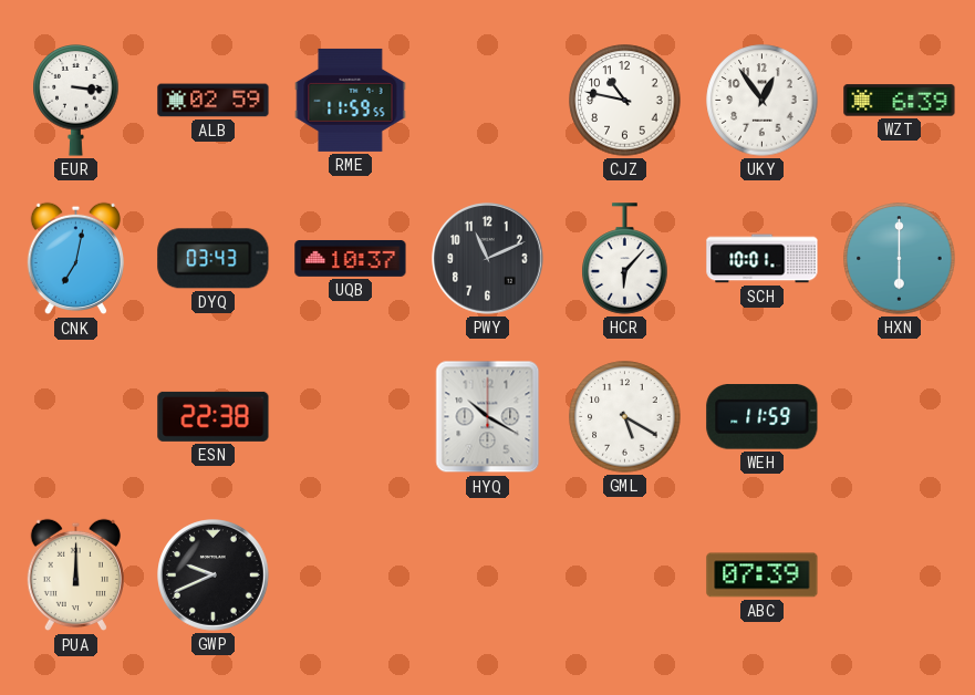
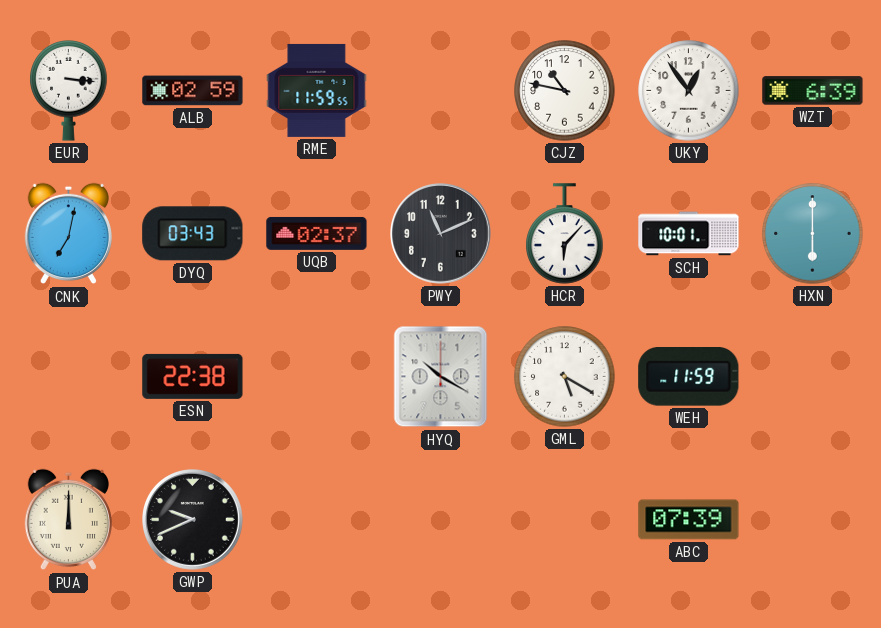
UQB: 10:37 -> 02:37 (317, 233)
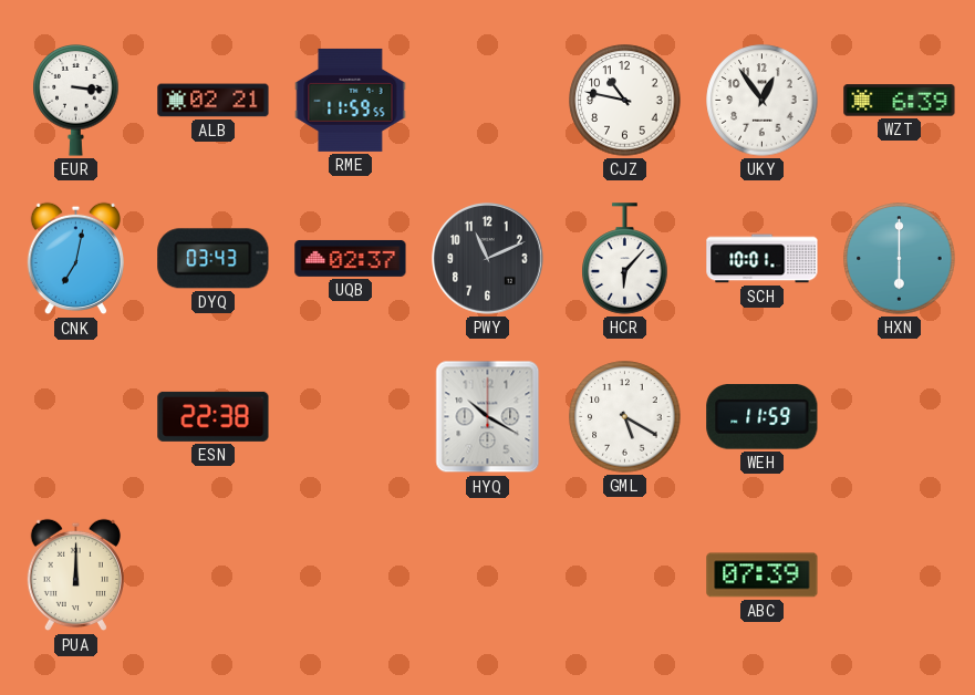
ALB: 02:59 -> 02:21 (214, 101)
GWP: 9:41 -> none (193, 520)
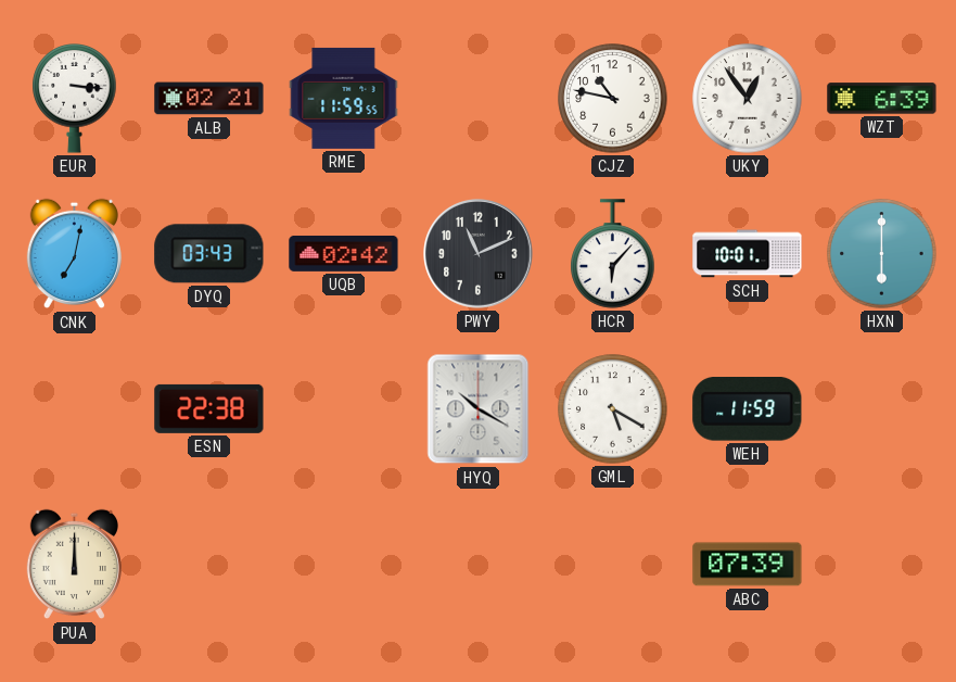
UQB: 02:37 -> 02:42 (344, 253)
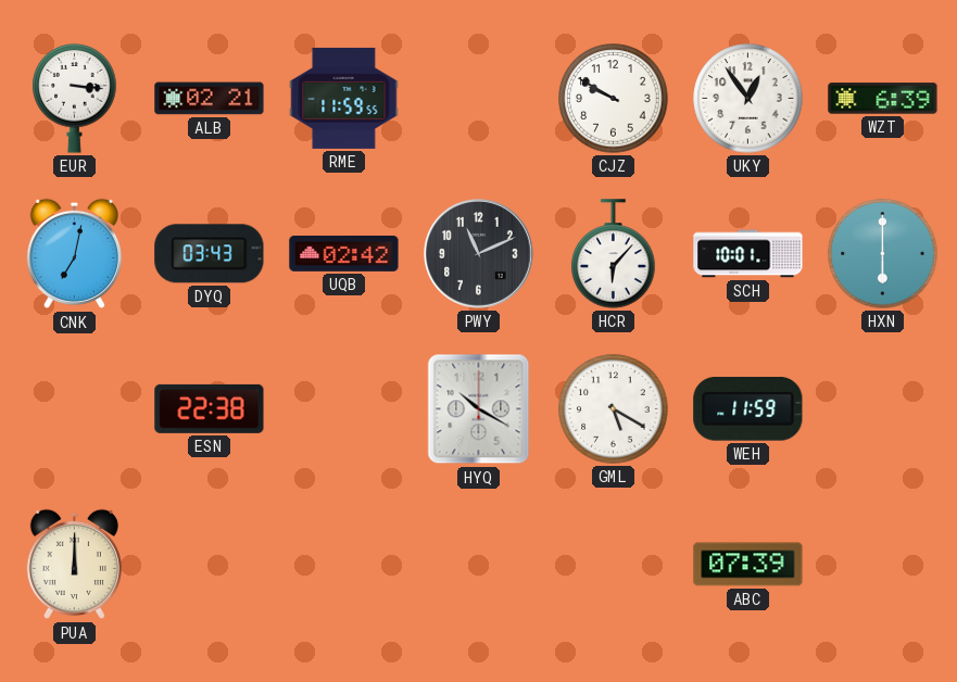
CJZ: 10:47 -> 9:50 (614, 99)
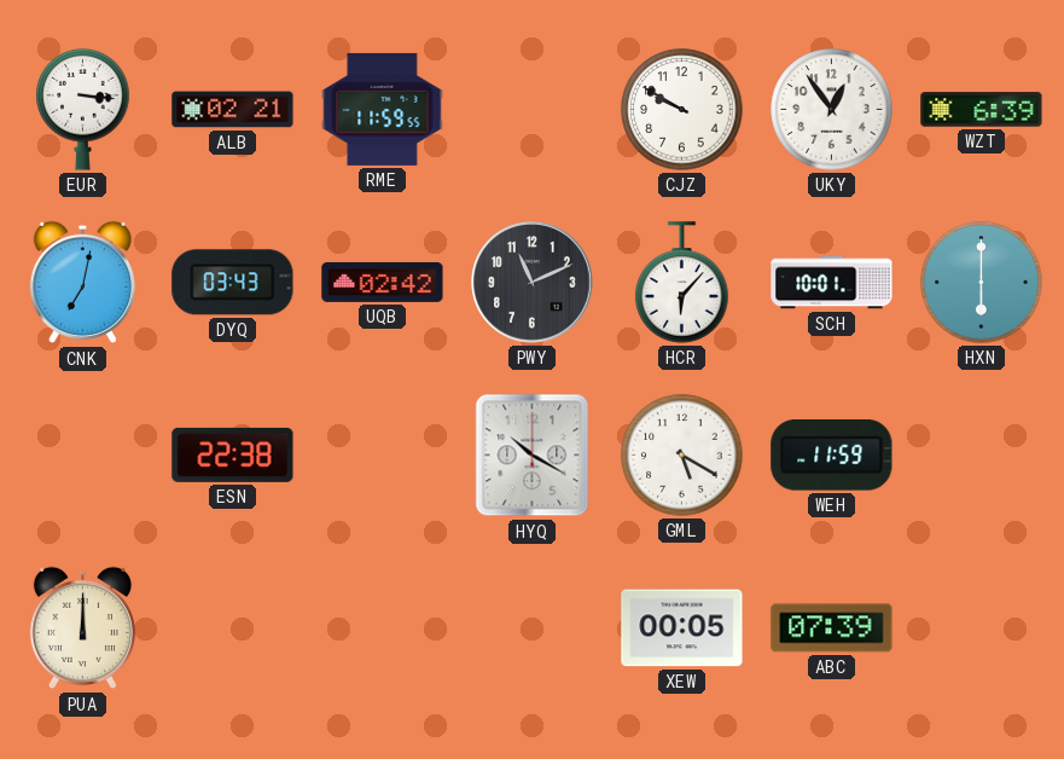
XEW: none -> 00:05 (682, 628)
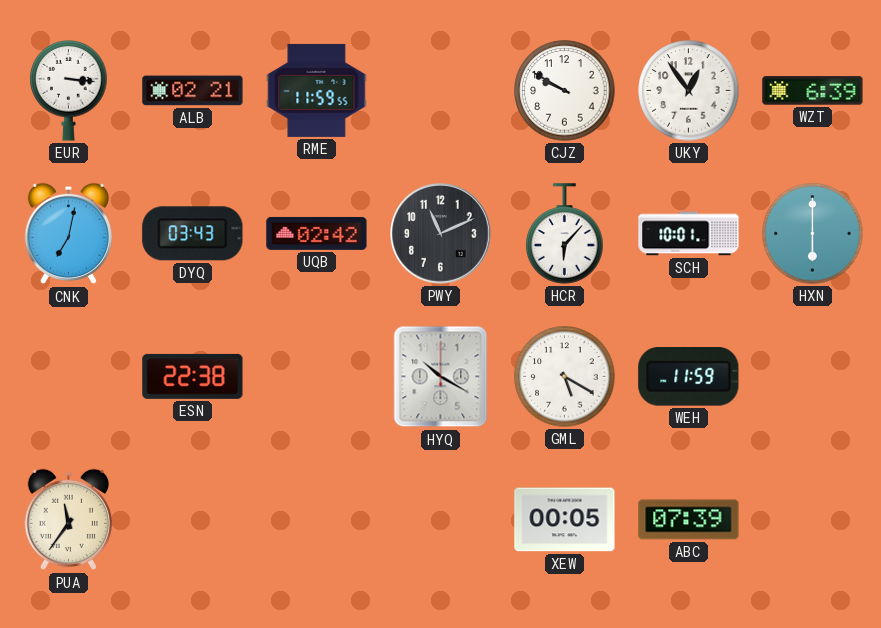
PUA: 12:00 -> 11:36 (68, 520)
